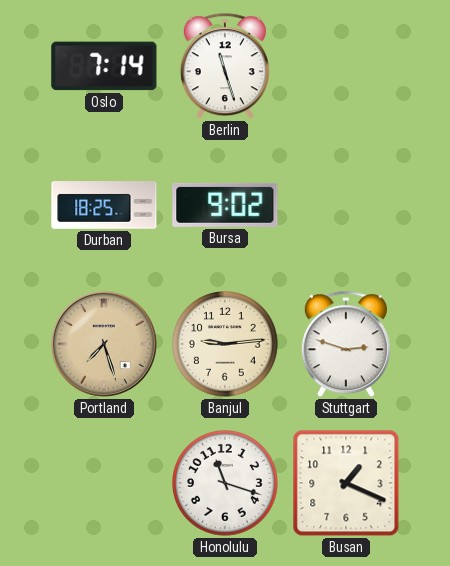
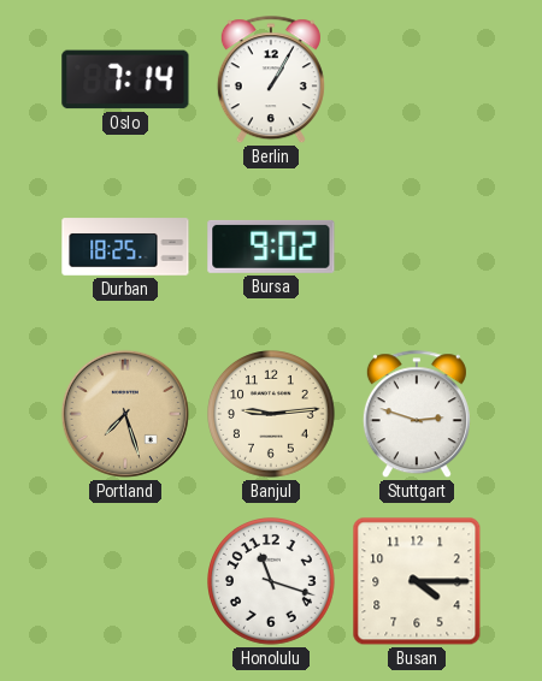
Berlin: 11:27 -> 1:05 (271, 81)
Busan: 1:19 -> 4:15 (417, 581)
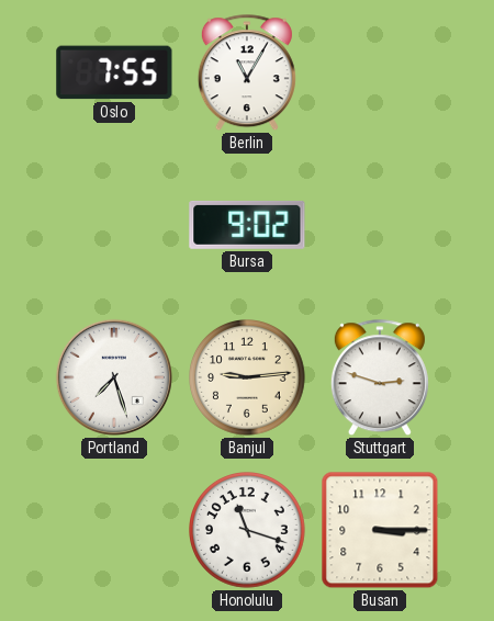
Oslo: 7:14 -> 7:55 (114, 72)
Berlin: 1:05 -> 11:05 (247, 74)
Durban: 18:25 -> none (125, 247)
Portland dial: champagne -> white (114, 377)
Busan: 4:15 -> 3:15 (380, 530)
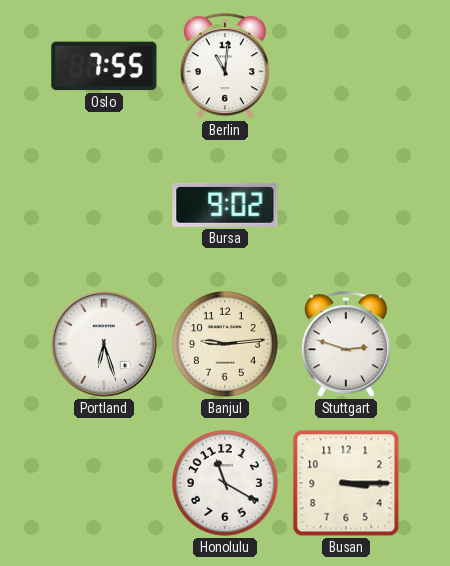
Berlin: 11:05 -> 11:01 (225, 67)
Portland: 7:27 -> 6:27 (104, 344)
Honolulu: 11:18 -> 11:20 (226, 484)
